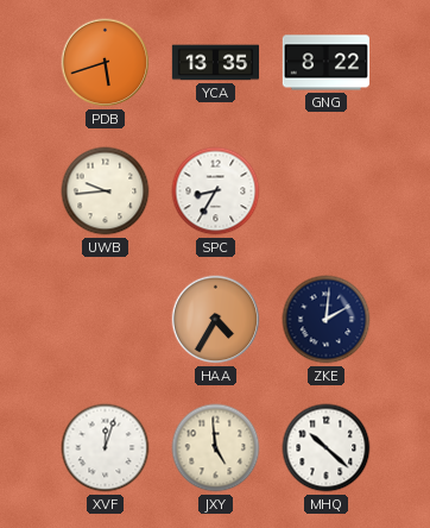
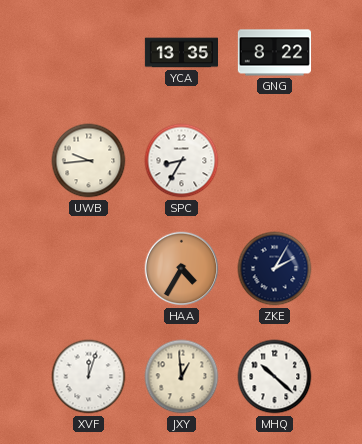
PDB: 5:42 -> none (106, 63)
ZKE: 2:01 -> 2:05 (275, 269)
JXY: 4:59 -> 12:59 (182, 377)
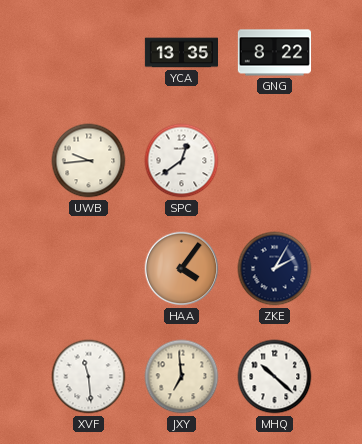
SPC: 8:35 -> 12:39 (182, 161)
HAA: 4:35 -> 4:06 (182, 269)
XVF: 12:03 -> 11:29 (89, 377)
JXY: 12:59 -> 6:59 (182, 377)
